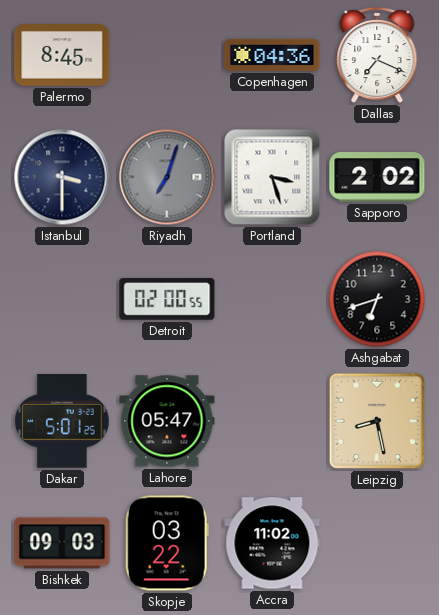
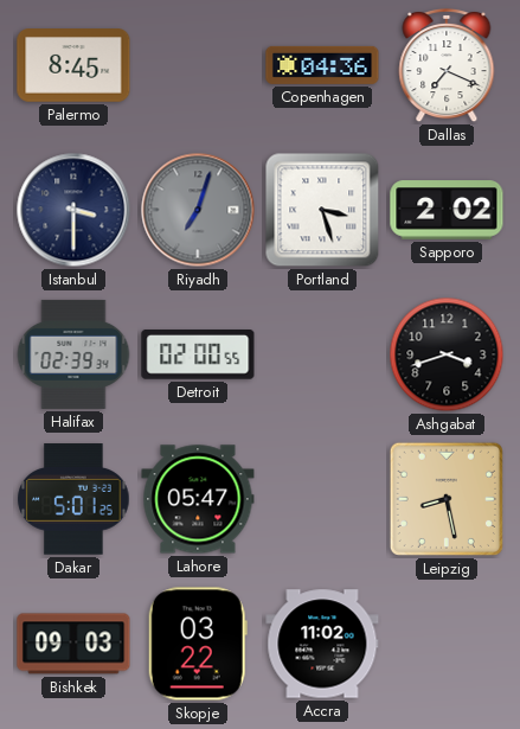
Halifax: none -> 02:39 (73, 354)
Ashgabat: 6:42 -> 3:42 (447, 354)
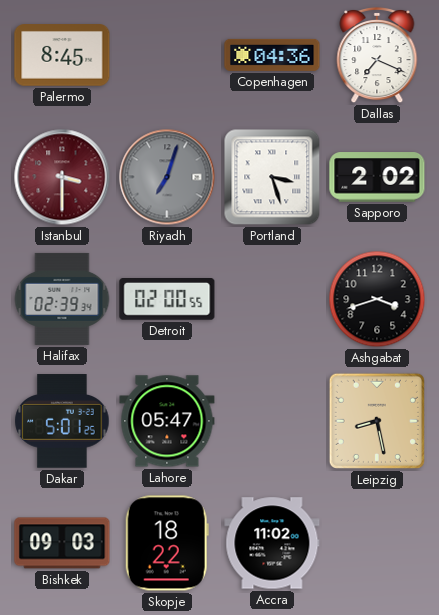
Istanbul dial: navy -> burgundy (62, 177)
Skopje: 03:22 -> 18:22 (167, 543)
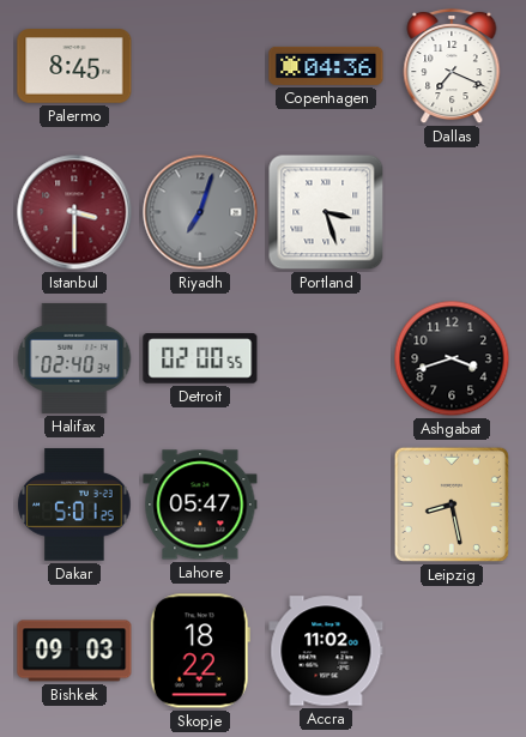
Sapporo: 2:02 -> none (377, 177)
Halifax: 02:39 -> 02:40 (74, 358)
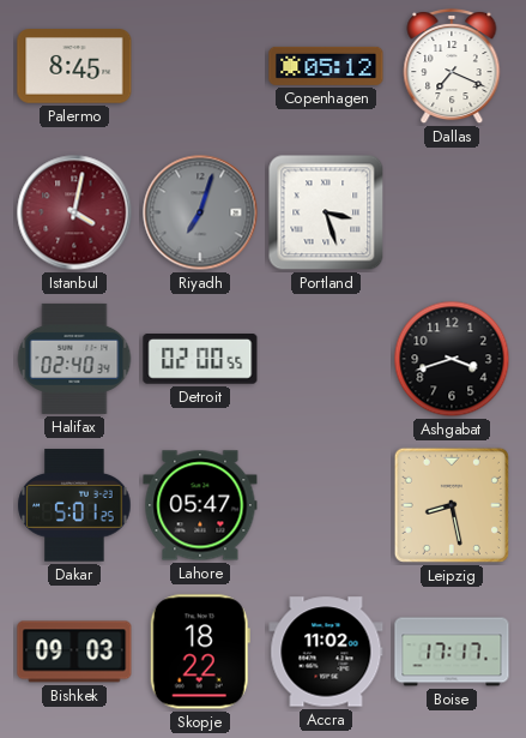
Copenhagen: 04:36 -> 05:12 (326, 66)
Istanbul: 3:30 -> 4:02 (74, 212)
Boise: none -> 17:17 (452, 652)
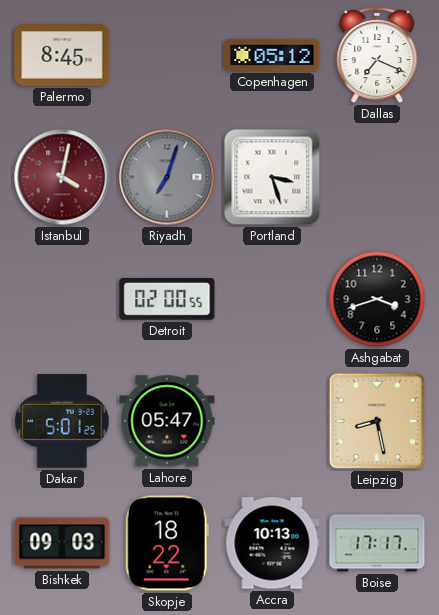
Halifax: 02:40 -> none (74, 359)
Accra: 11:02 -> 10:13 (272, 543)
